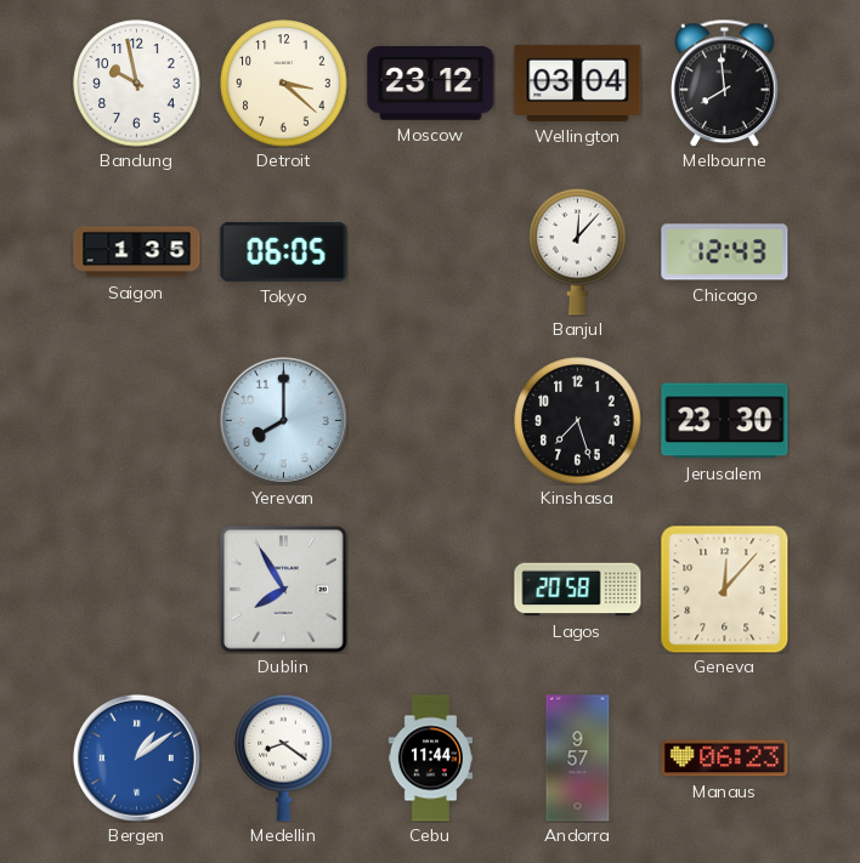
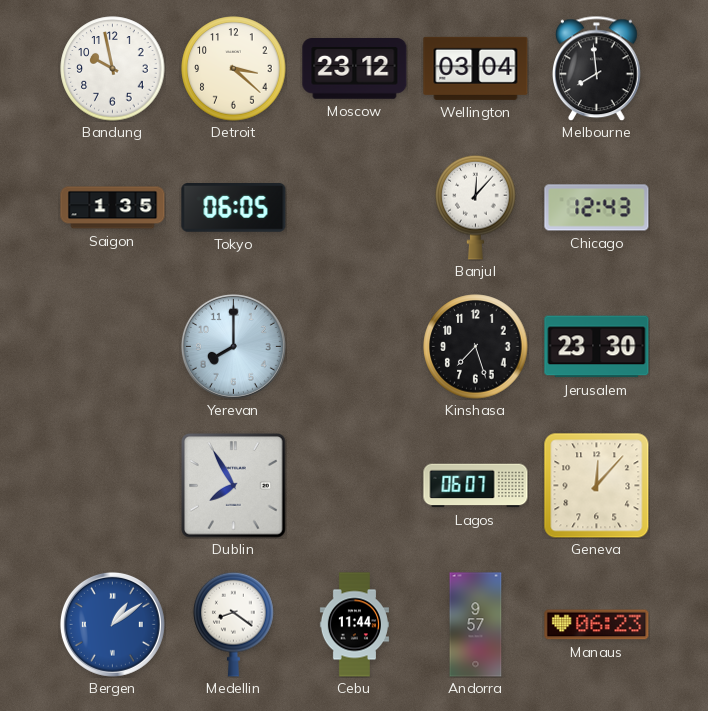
Lagos: 20:58 -> 06:07 (476, 486)
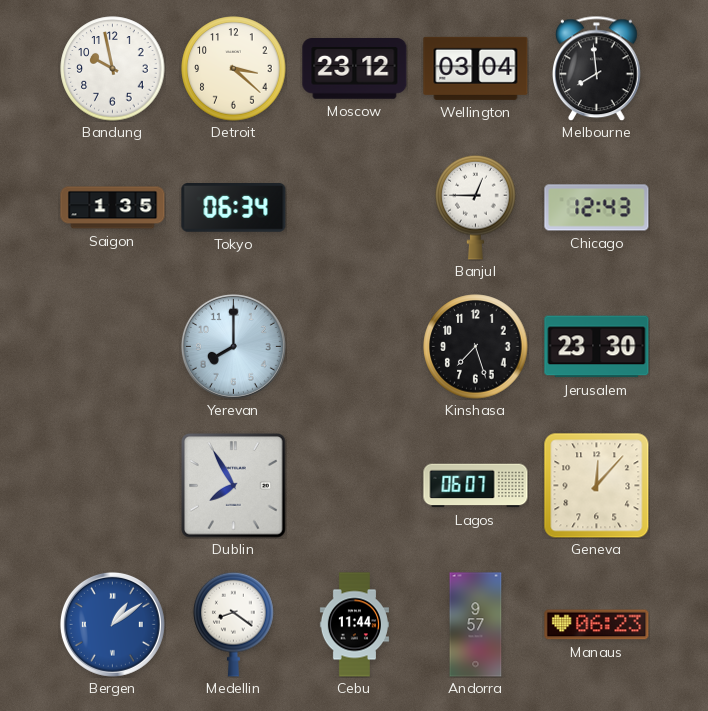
Tokyo: 06:05 -> 06:34 (234, 208)
Banjul: 12:07 -> 12:45 (476, 207)
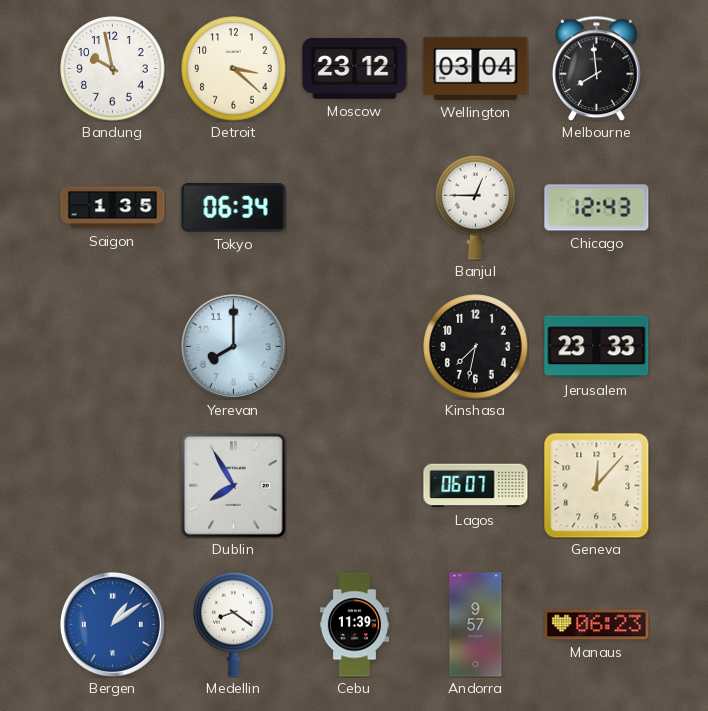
Kinshasa: 7:27 -> 7:32 (476, 347)
Jerusalem: 23:30 -> 23:33 (597, 347)
Cebu: 11:44 -> 11:39 (354, 625)
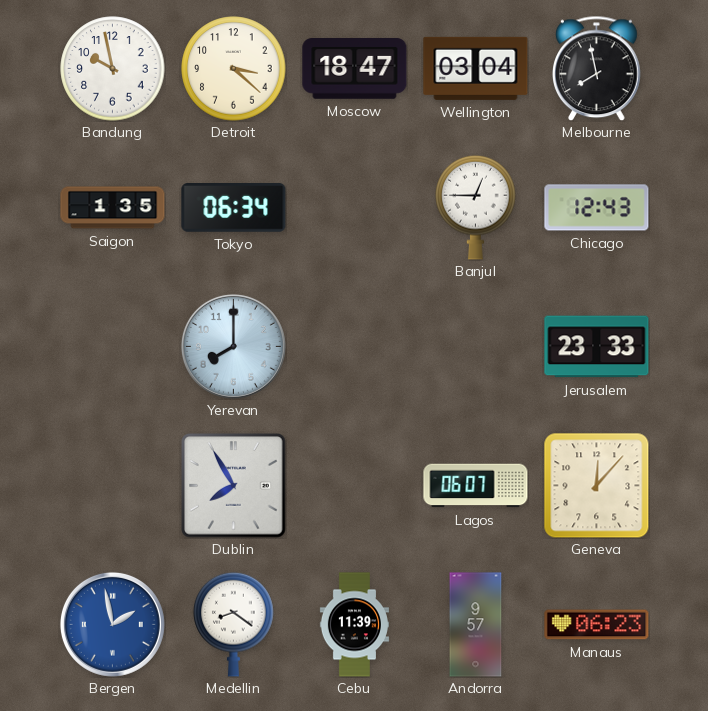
Moscow: 23:12 -> 18:47 (355, 69)
Melbourne: 7:59 -> 7:58 (597, 68)
Kinshasa: 7:32 -> none (476, 347)
Bergen: 1:09 -> 1:58 (112, 624)
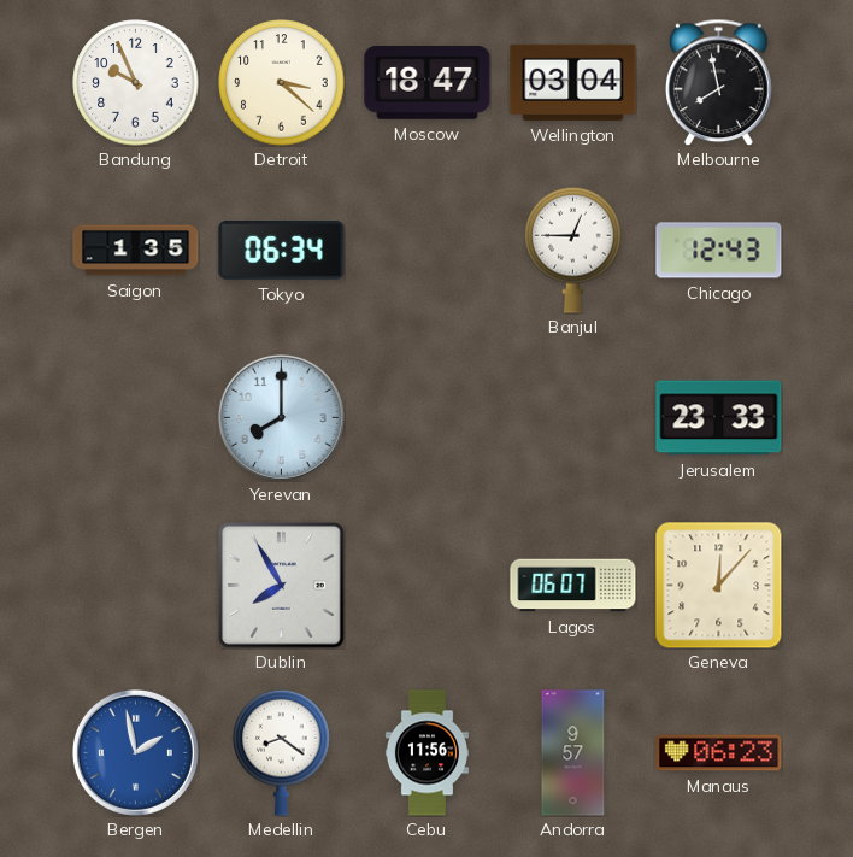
Bandung: 9:58 -> 9:56 (136, 83)
Cebu: 11:39 -> 11:56 (426, 753)
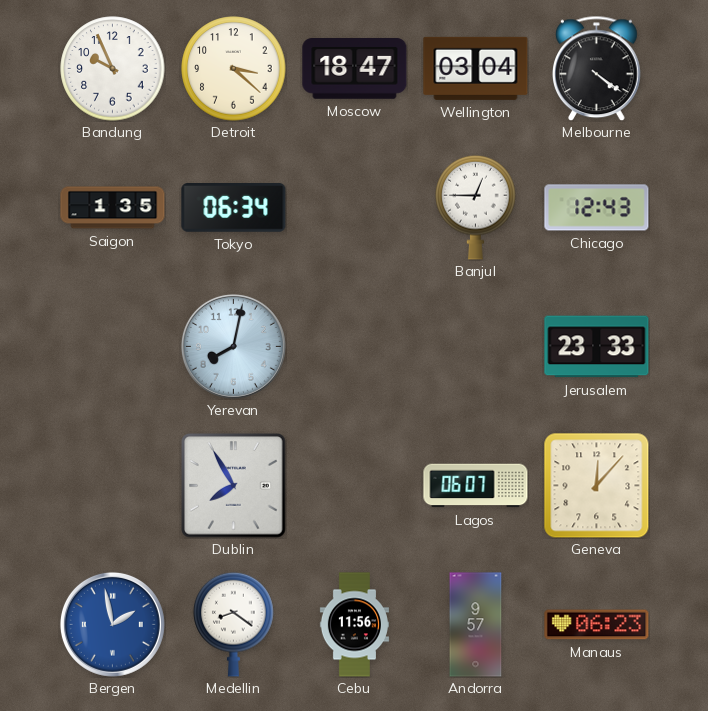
Melbourne: 7:58 -> 4:21 (597, 68)
Yerevan: 8:00 -> 8:02 (233, 346)
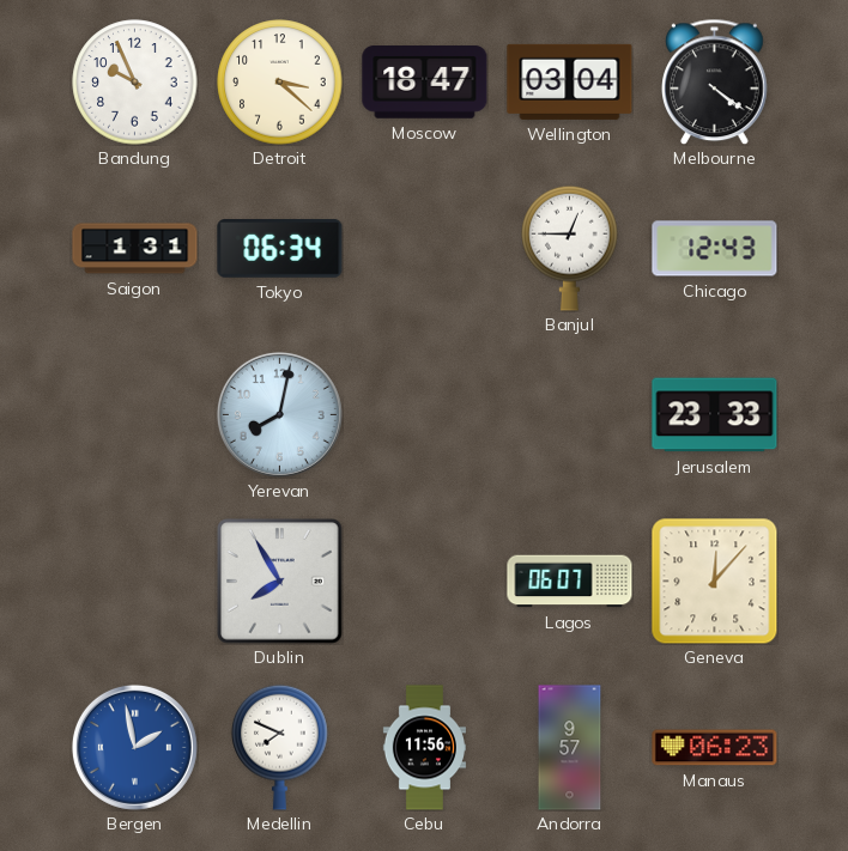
Saigon: 1:35 -> 1:31 (135, 249)
Medellin: 8:21 -> 7:49 (280, 747)
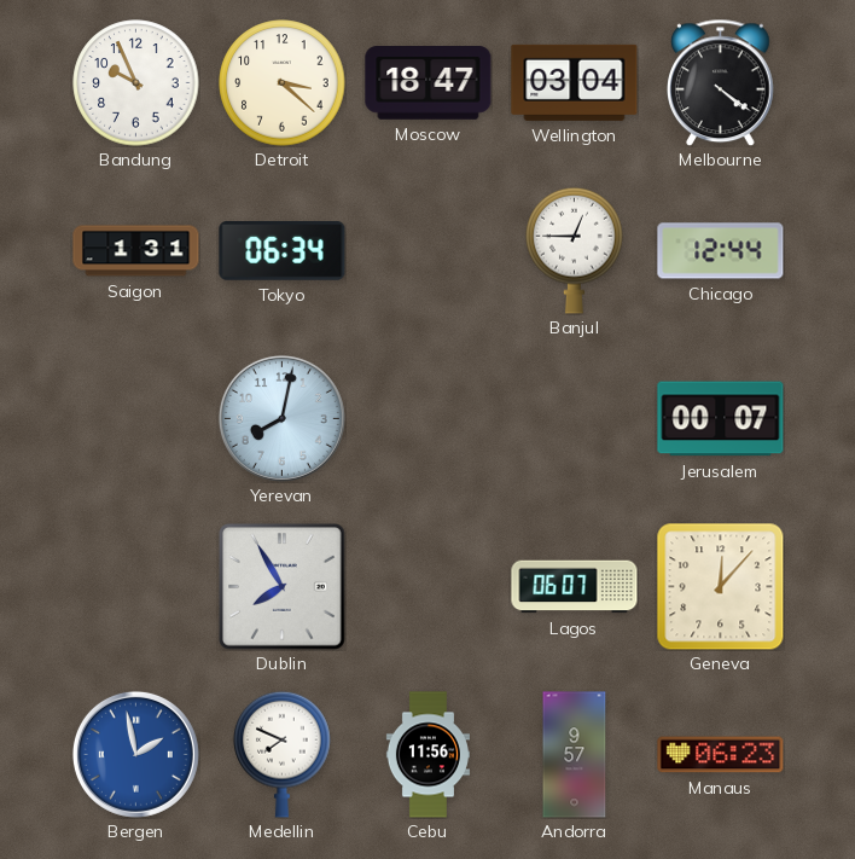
Chicago: 12:43 -> 12:44 (721, 251)
Jerusalem: 23:33 -> 00:07 (721, 419)
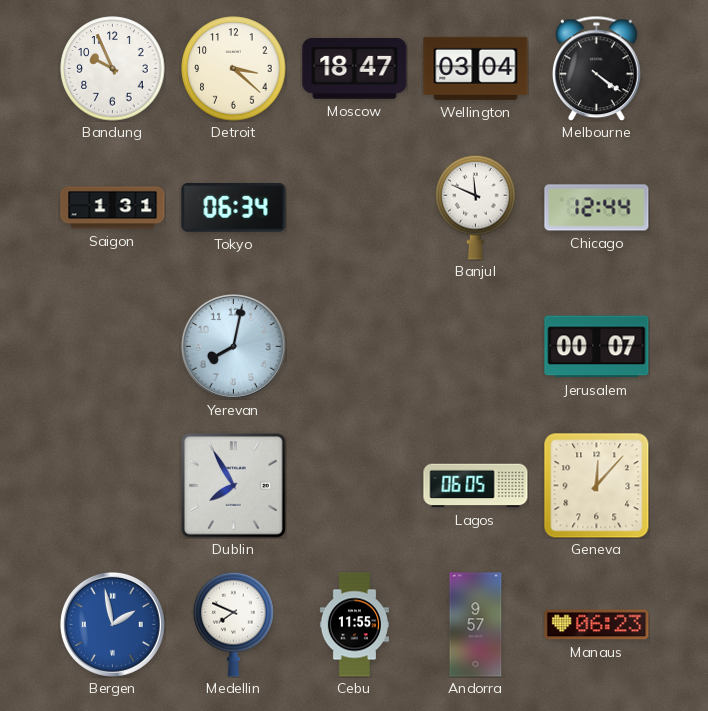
Banjul: 12:45 -> 11:49 (476, 207)
Lagos: 06:07 -> 06:05 (476, 486)
Cebu: 11:56 -> 11:55 (354, 625)
